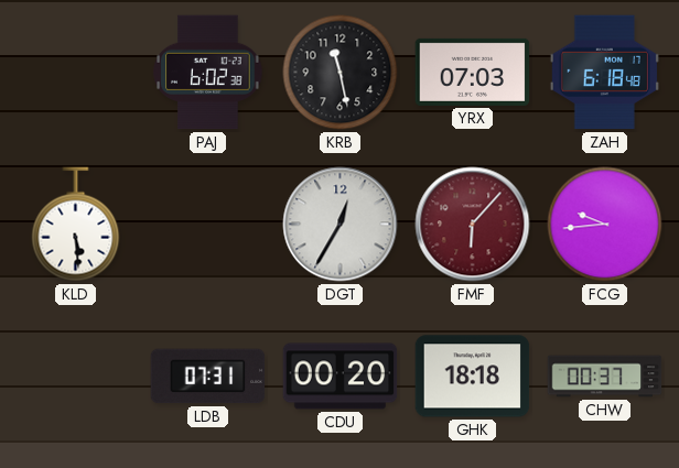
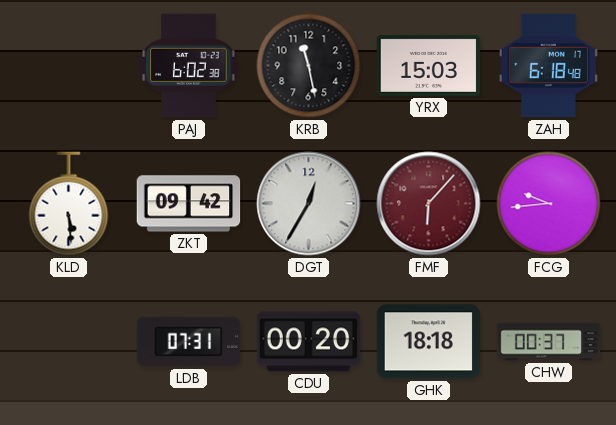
YRX: 07:03 -> 15:03 (429, 65)
ZKT: none -> 09:42 (189, 204)
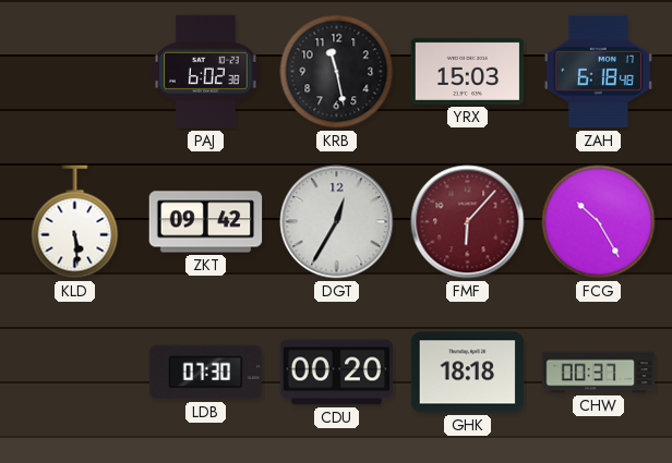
FCG: 9:44 -> 10:25 (599, 222)
LDB: 07:31 -> 07:30 (206, 373)
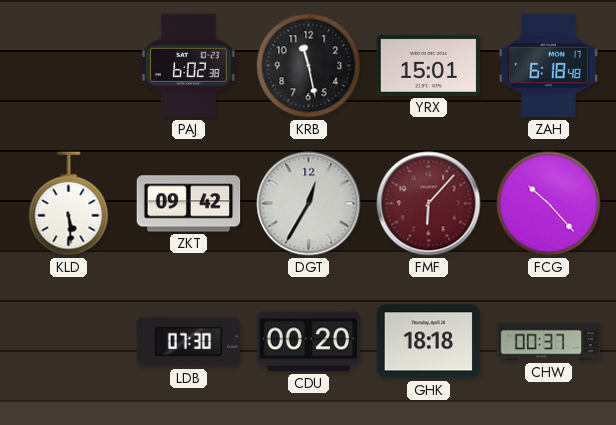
YRX: 15:03 -> 15:01 (429, 65)
FCG: 10:25 -> 10:23 (549, 204)
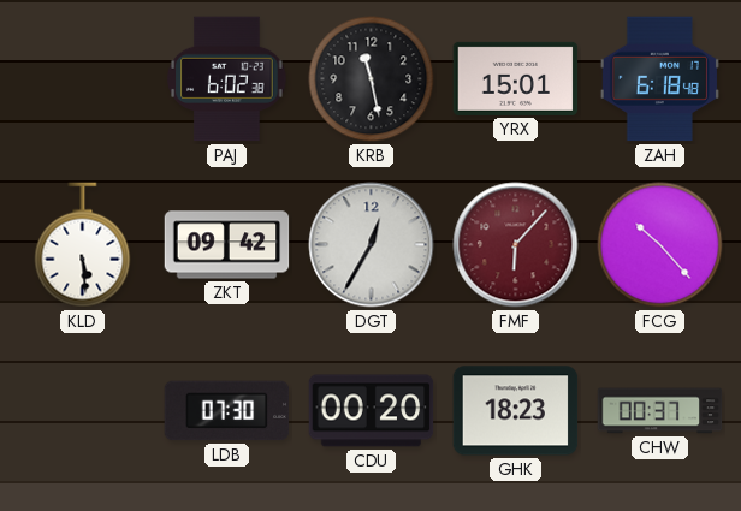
GHK: 18:18 -> 18:23 (516, 411)
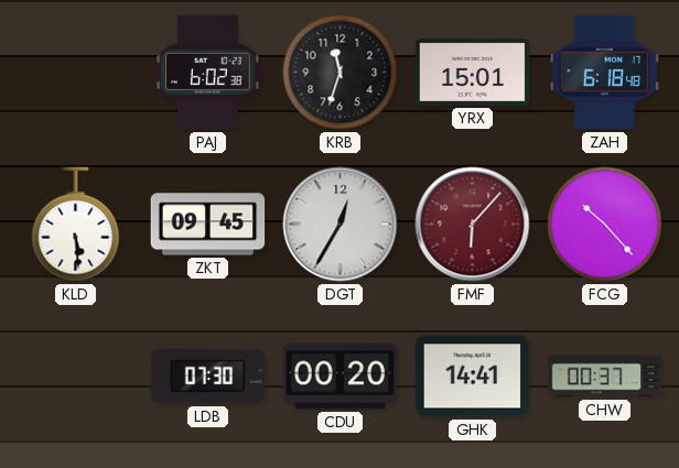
KRB: 11:28 -> 11:33 (341, 73)
ZKT: 09:42 -> 09:45 (208, 225)
GHK: 18:23 -> 14:41 (473, 377)
